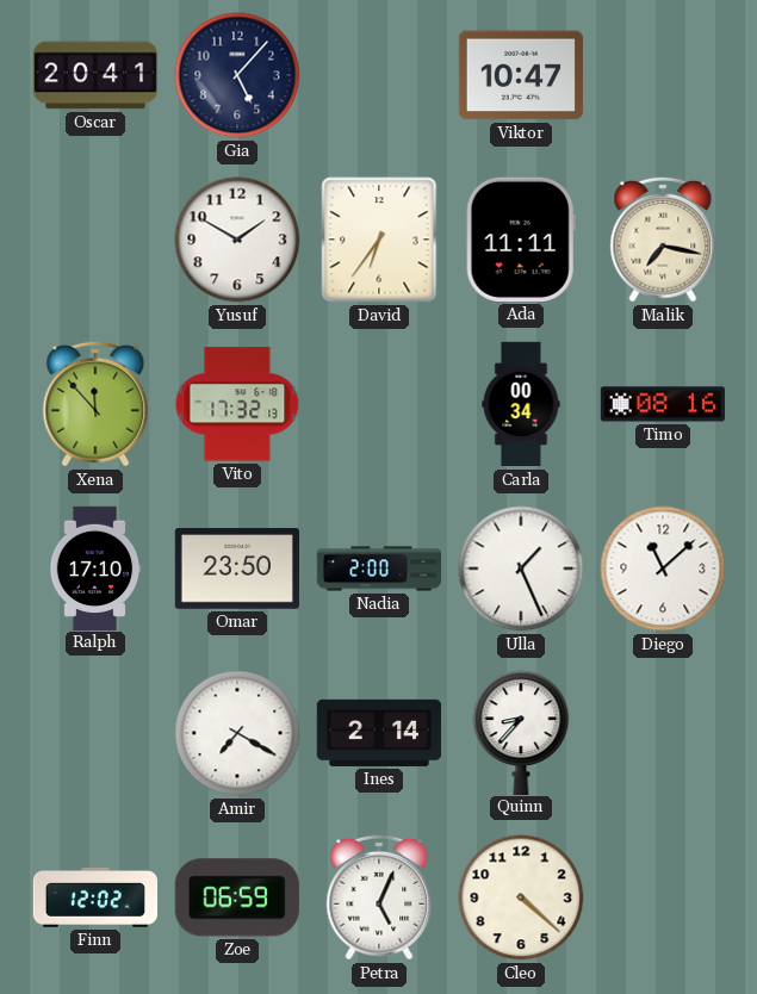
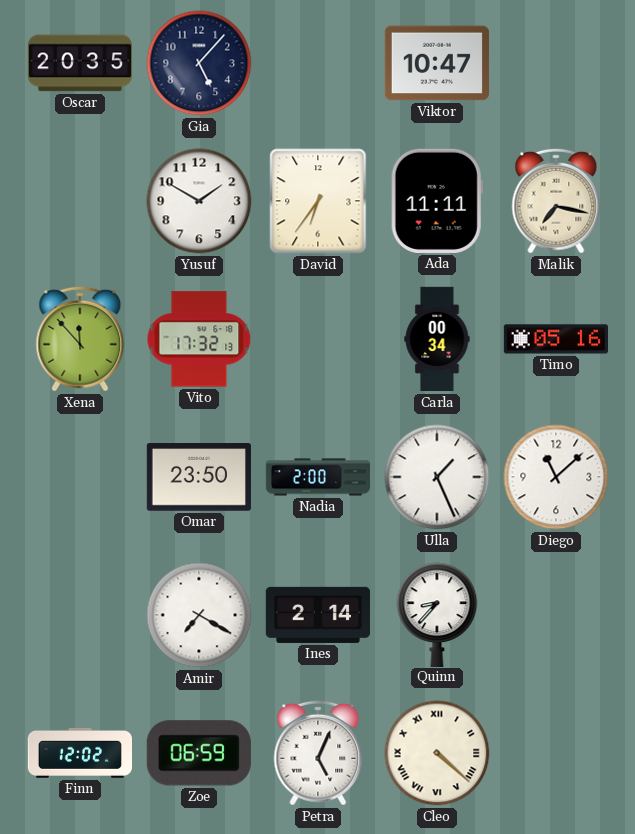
Oscar: 20:41 -> 20:35 (79, 63)
Timo: 08:16 -> 05:16 (555, 339)
Ralph: 17:10 -> none (95, 567)
Cleo numerals: Arabic -> Roman (437, 753)
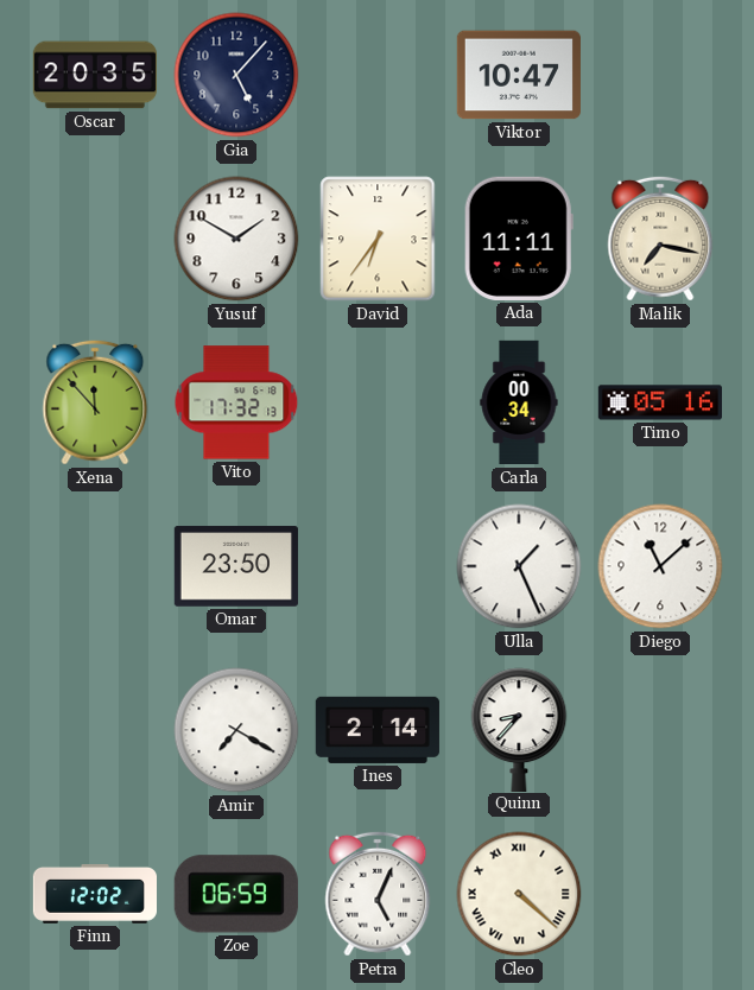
Nadia: 2:00 -> none (318, 477)
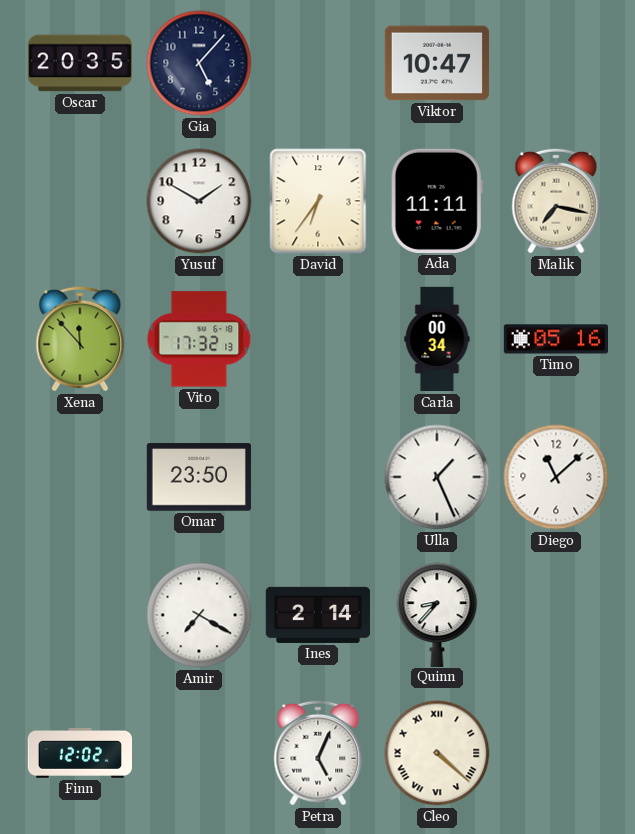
Zoe: 06:59 -> none (236, 894)
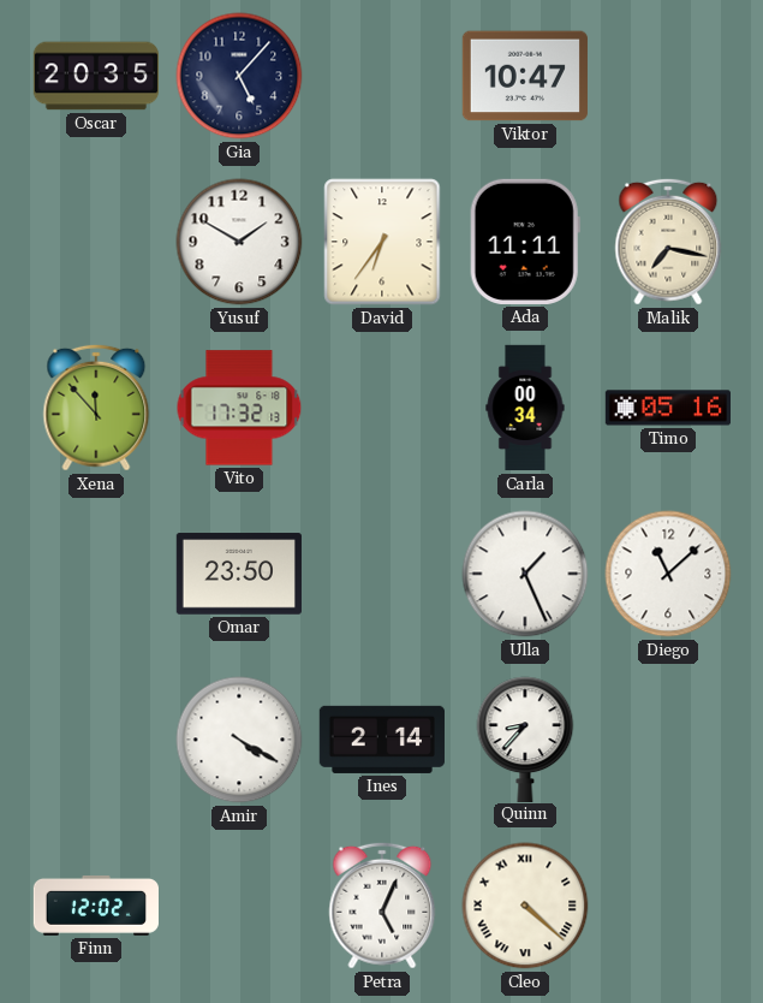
Amir: 7:20 -> 4:20 (239, 740)
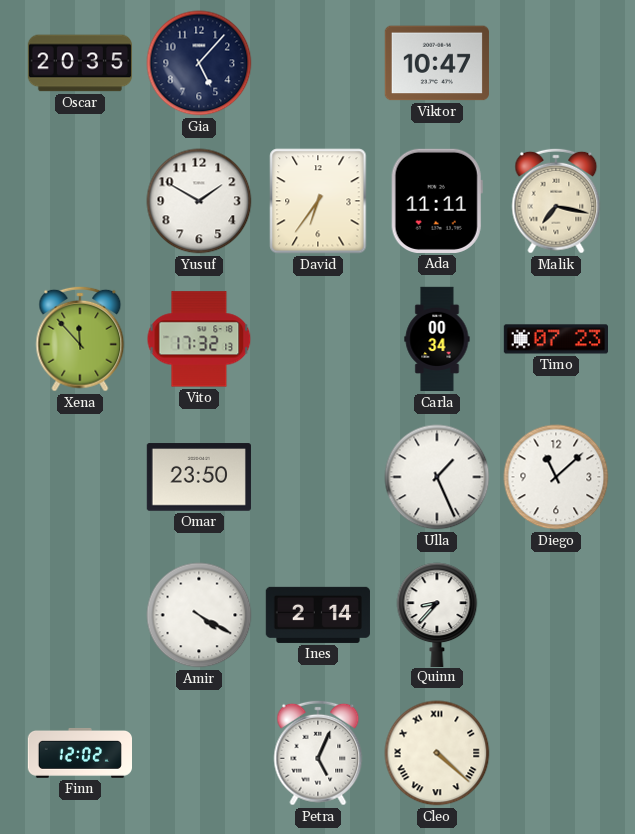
Timo: 05:16 -> 07:23 (555, 339)
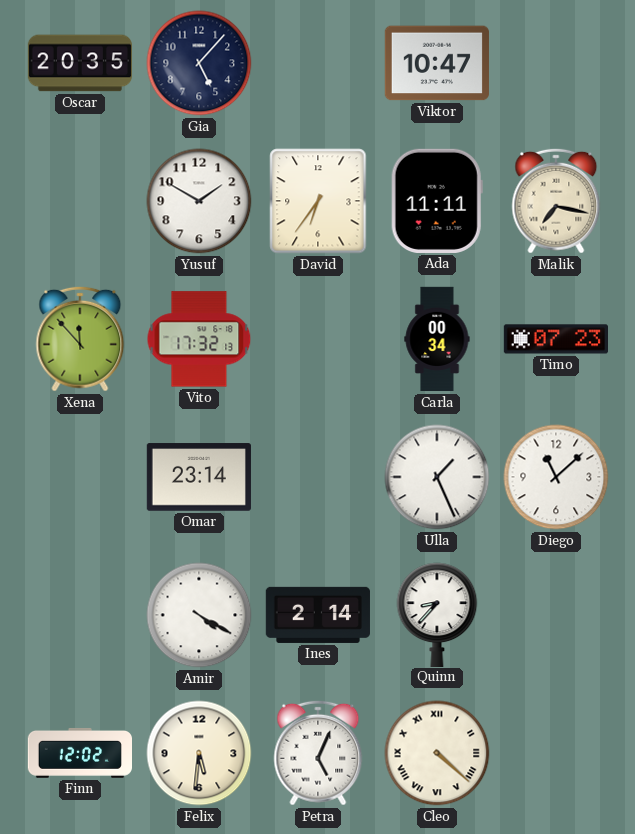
Omar: 23:50 -> 23:14 (199, 477)
Felix: none -> 5:31 (199, 753)
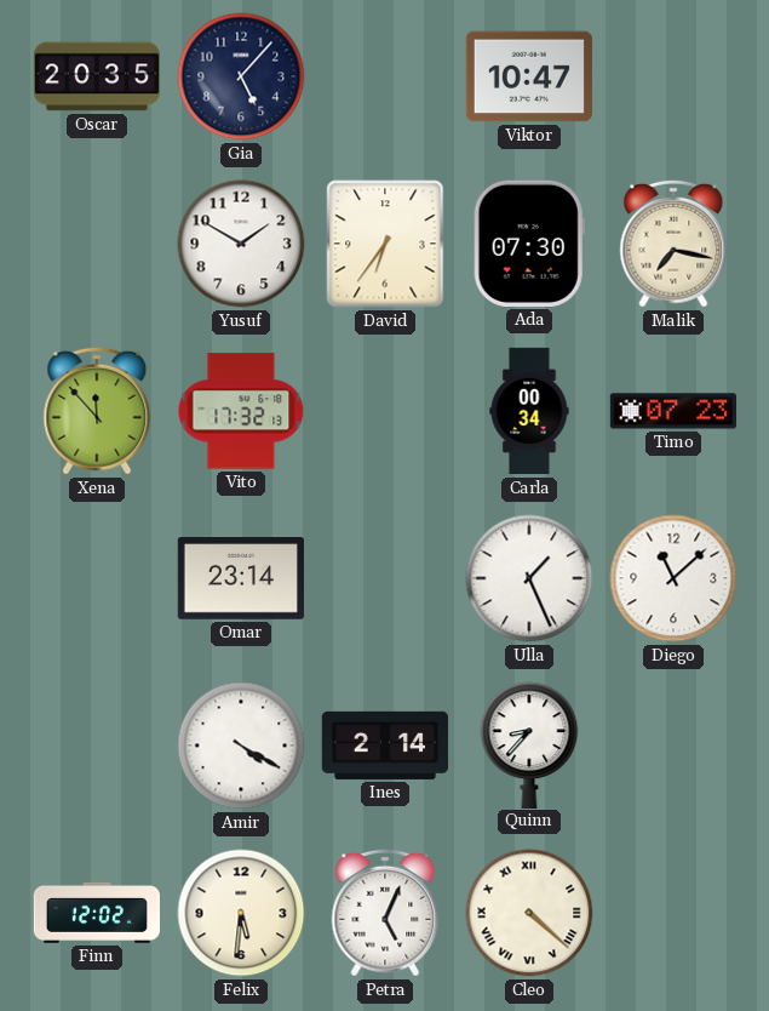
Ada: 11:11 -> 07:30 (529, 244)
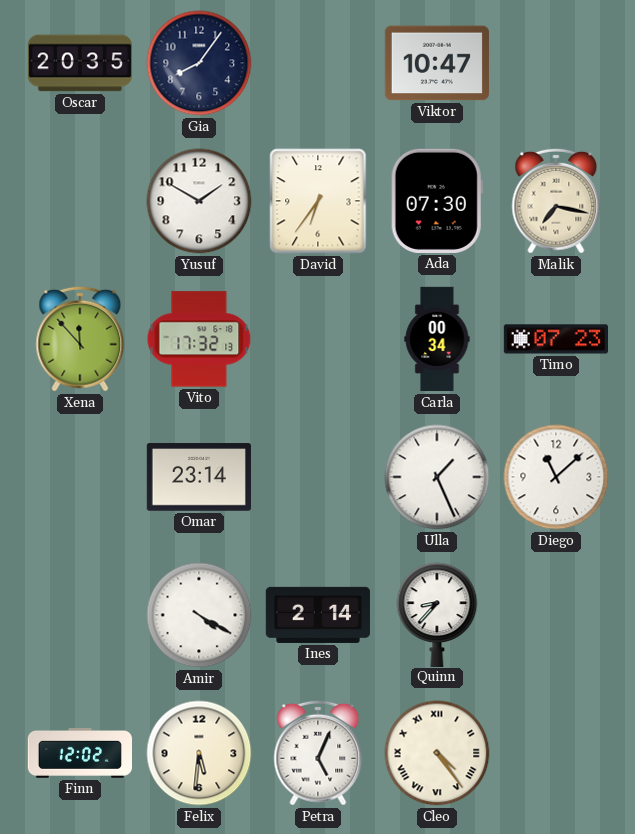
Gia: 5:07 -> 8:06 (199, 63)
Cleo: 4:22 -> 4:24 (437, 753)
